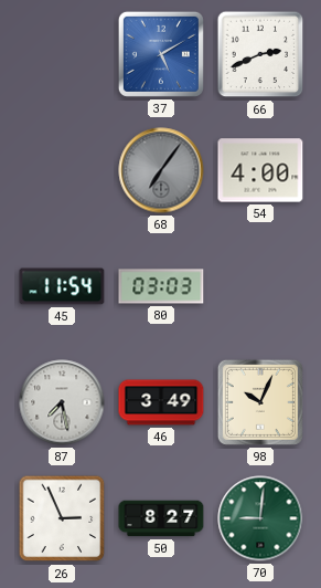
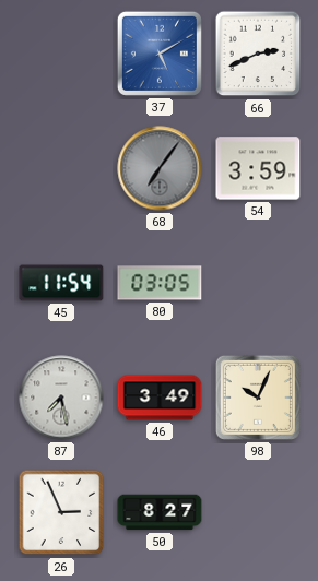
54: 4:00 -> 3:59 (258, 168)
80: 03:03 -> 03:05 (160, 283)
70: 9:01 -> none (260, 518)
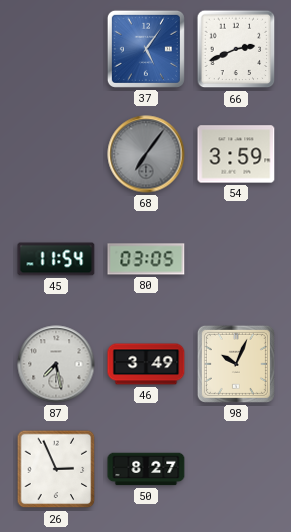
37: 5:10 -> 5:06 (146, 49)
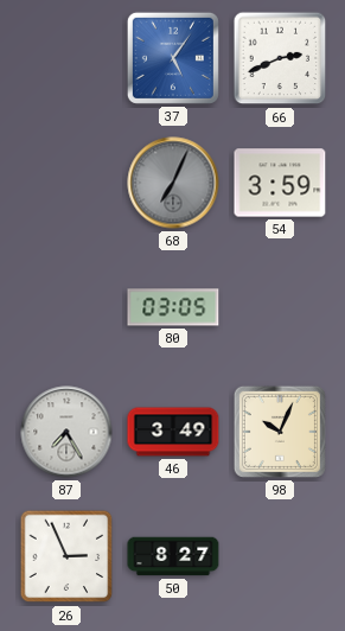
68: 7:06 -> 7:04 (173, 183)
45: 11:54 -> none (56, 259)
87: 7:28 -> 7:25 (66, 432)
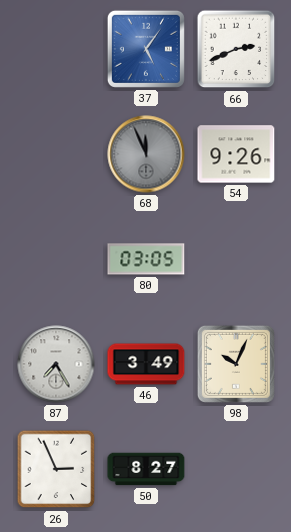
68: 7:04 -> 11:56 (146, 154)
54: 3:59 -> 9:26 (236, 154)
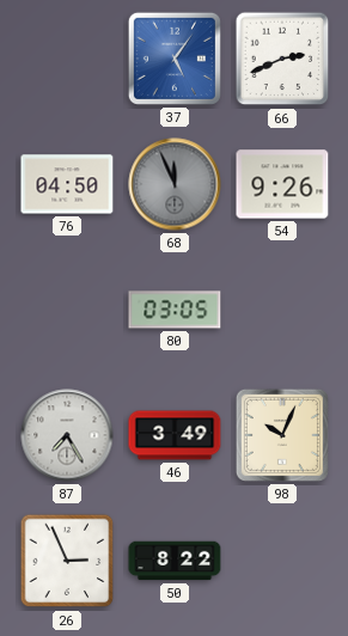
76: none -> 04:50 (67, 184)
50: 8:27 -> 8:22 (175, 561)
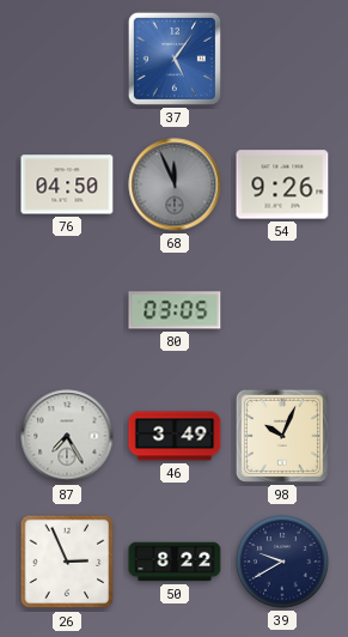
66: 2:41 -> none (282, 59)
39: none -> 9:40 (282, 562)
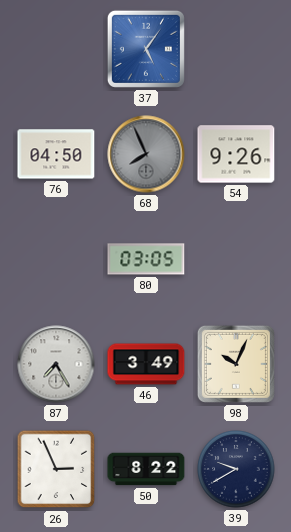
68: 11:56 -> 7:56 (146, 154)
